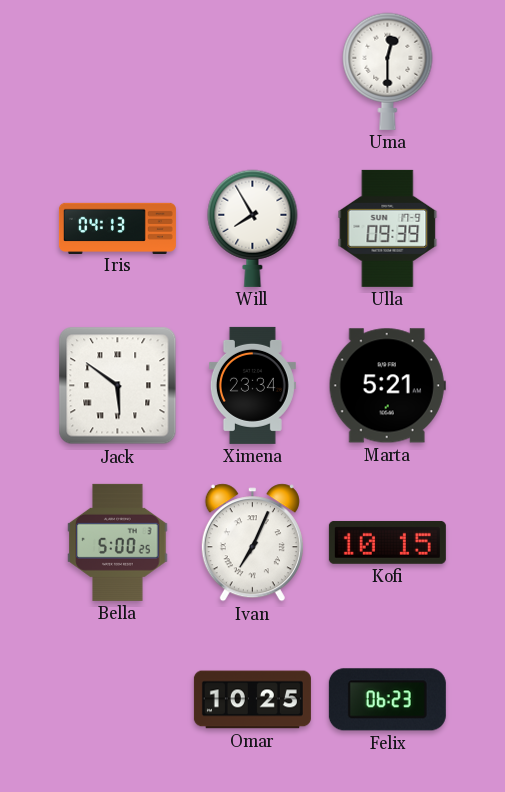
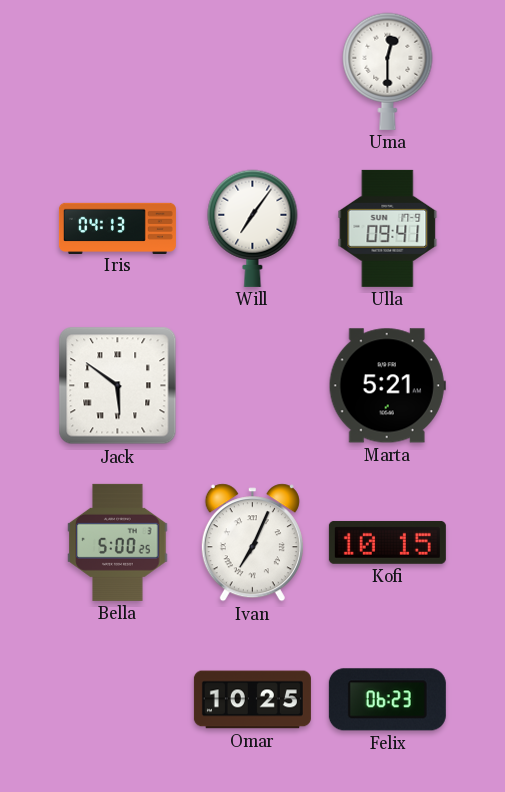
Will: 7:55 -> 7:06 (253, 228)
Ulla: 09:39 -> 09:41 (388, 228)
Ximena: 23:34 -> none (252, 385)
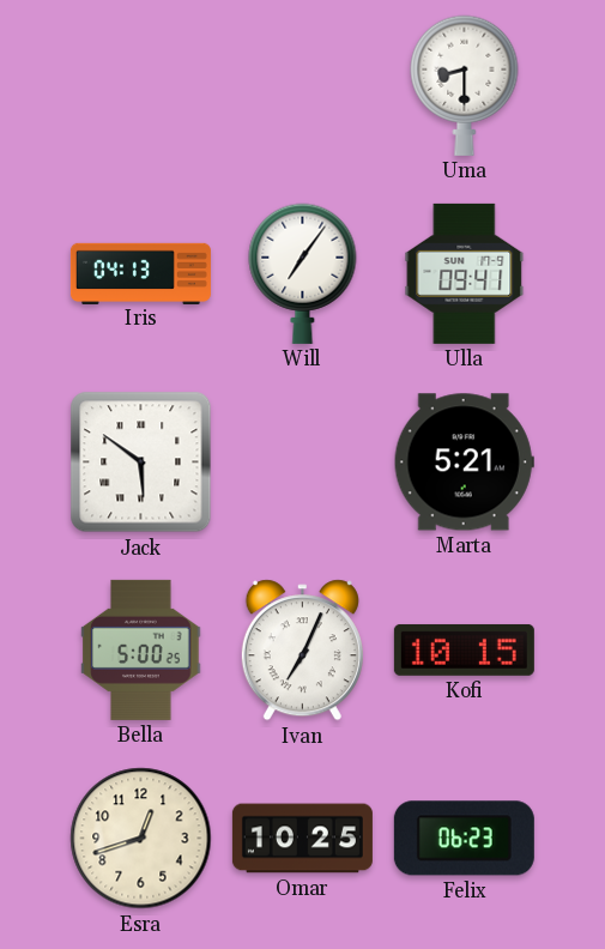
Uma: 12:30 -> 8:30 (465, 85)
Esra: none -> 12:42 (141, 839)
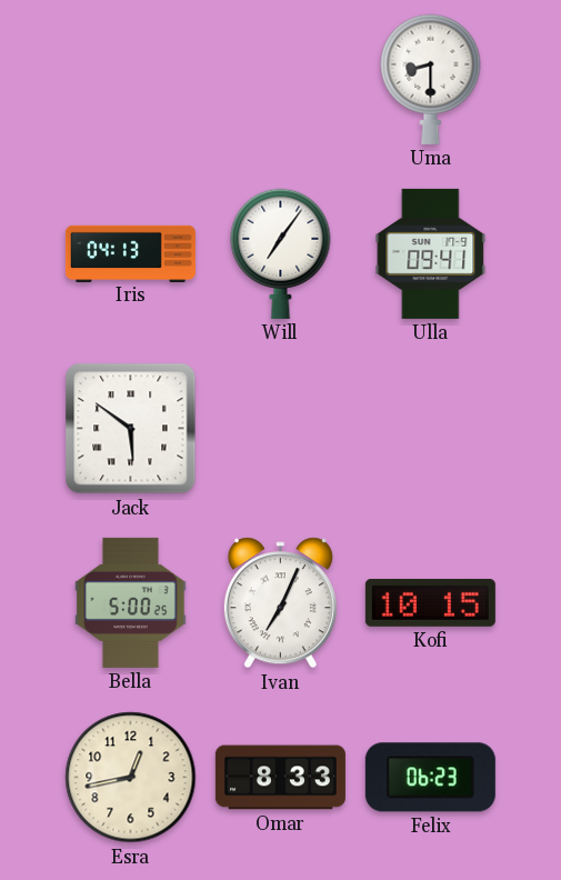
Marta: 5:21 -> none (464, 463)
Esra: 12:42 -> 12:43 (131, 778)
Omar: 10:25 -> 8:33 (280, 778)
